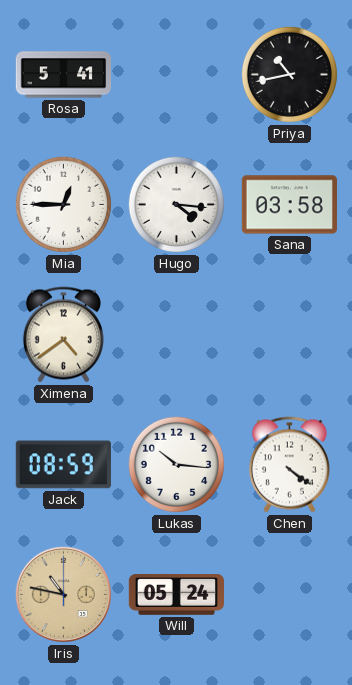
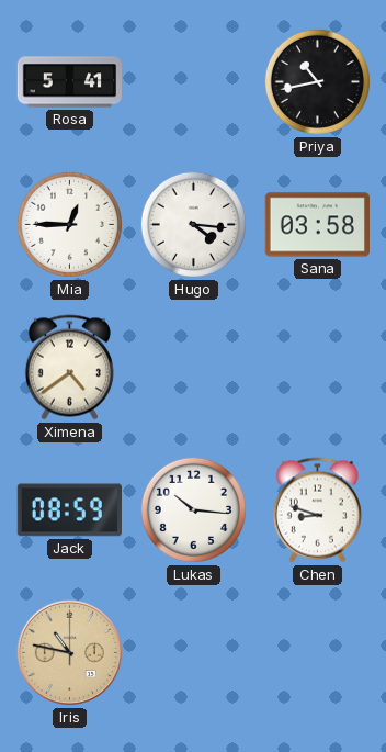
Chen: 4:21 -> 8:48 (317, 510)
Will: 05:24 -> none (177, 595)
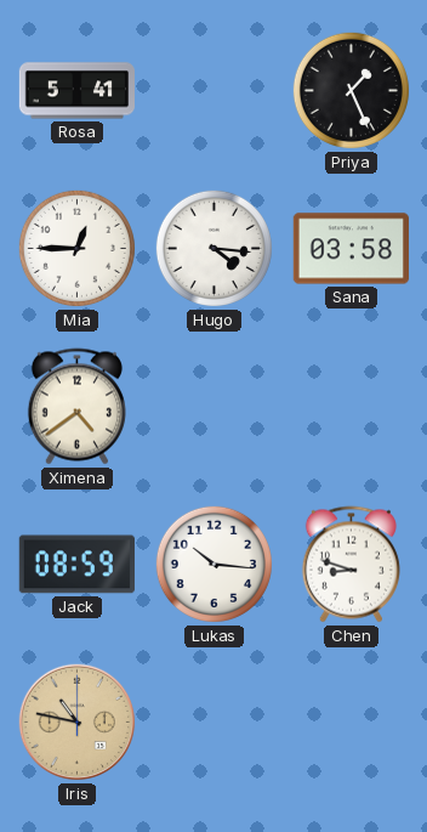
Priya: 10:43 -> 1:26 (351, 90)
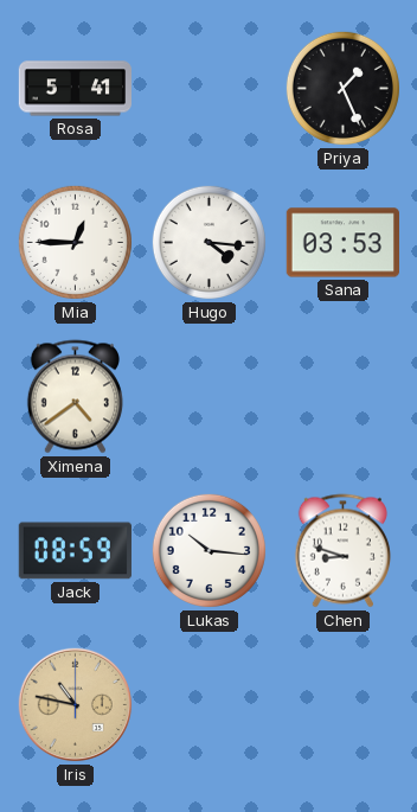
Sana: 03:58 -> 03:53 (342, 243)
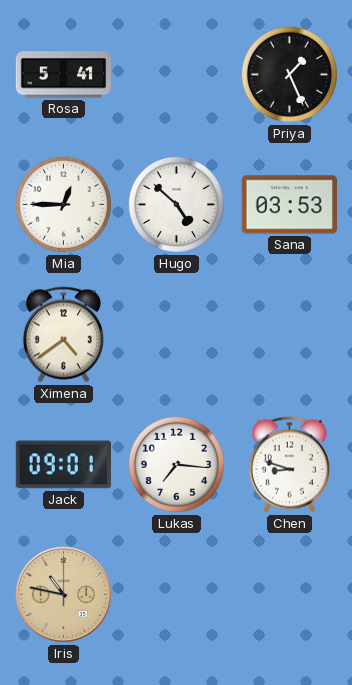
Hugo: 4:16 -> 4:52 (176, 204)
Jack: 08:59 -> 09:01 (63, 465)
Lukas: 10:16 -> 7:16 (176, 464)
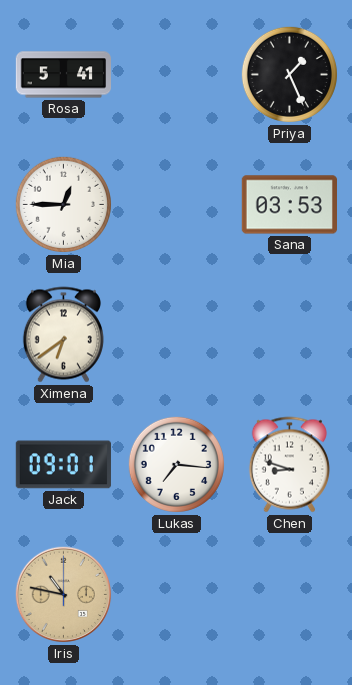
Hugo: 4:52 -> none (176, 204)
Ximena: 4:39 -> 6:39 (63, 335)
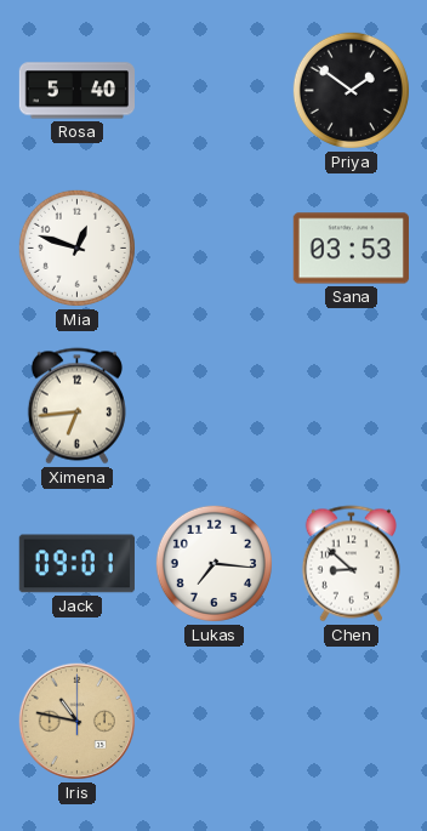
Rosa: 5:41 -> 5:40 (76, 91)
Priya: 1:26 -> 1:51 (351, 90)
Mia: 12:45 -> 12:48 (76, 247)
Ximena: 6:39 -> 6:44 (76, 406)
Chen: 8:48 -> 8:52 (351, 564)
